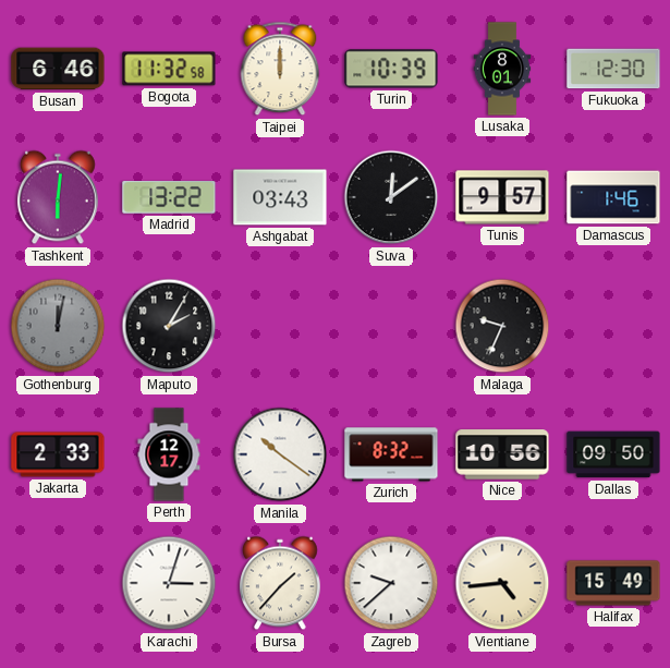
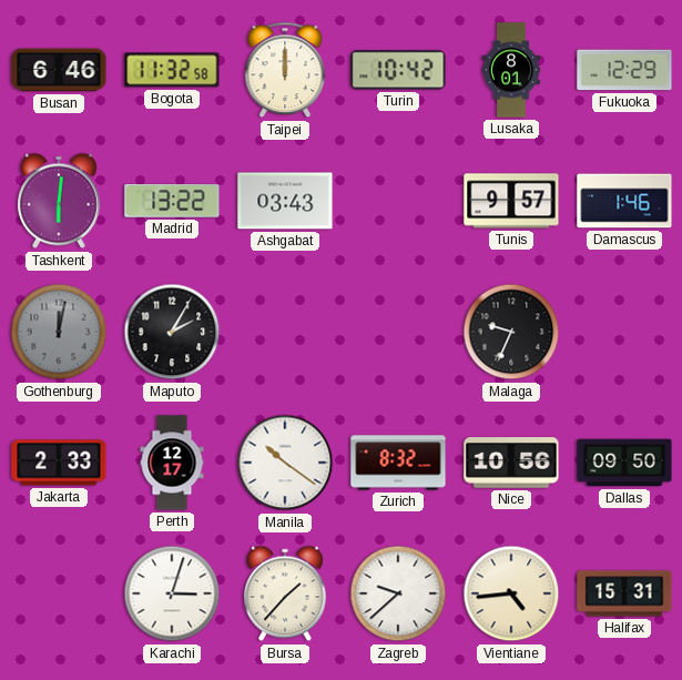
Turin: 10:39 -> 10:42 (398, 70)
Fukuoka: 12:30 -> 12:29 (624, 70)
Suva: 12:09 -> none (391, 197)
Halifax: 15:49 -> 15:31 (624, 593)
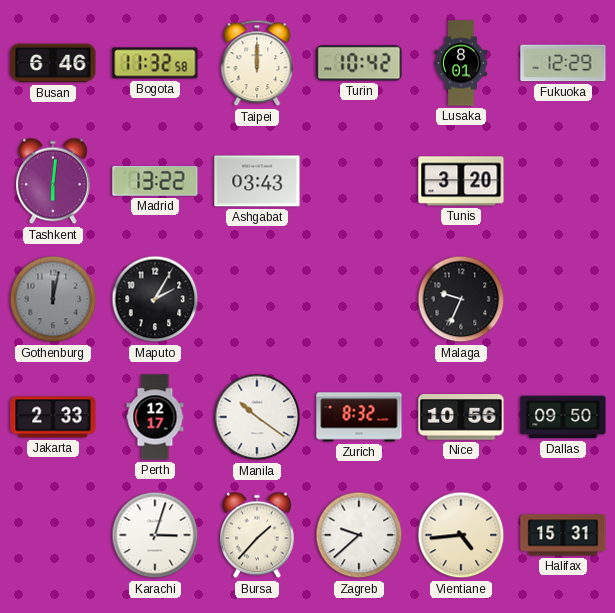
Tunis: 9:57 -> 3:20 (461, 181)
Damascus: 1:46 -> none (624, 201)
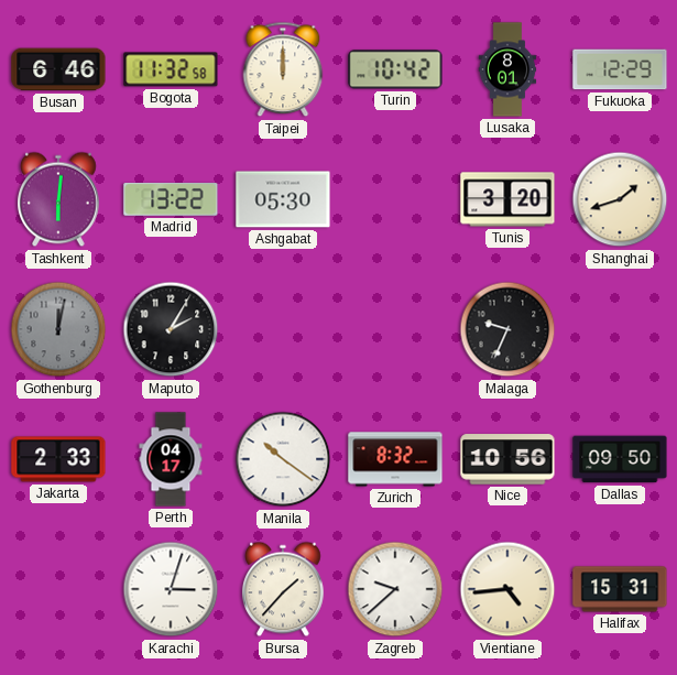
Ashgabat: 03:43 -> 05:30 (283, 199)
Shanghai: none -> 1:42 (620, 199)
Perth: 12:17 -> 04:17 (171, 459)
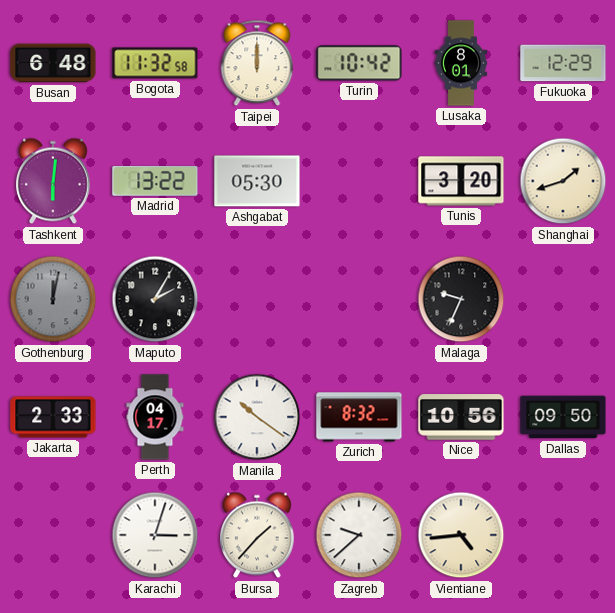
Busan: 6:46 -> 6:48 (53, 63)
Halifax: 15:31 -> none (620, 589)
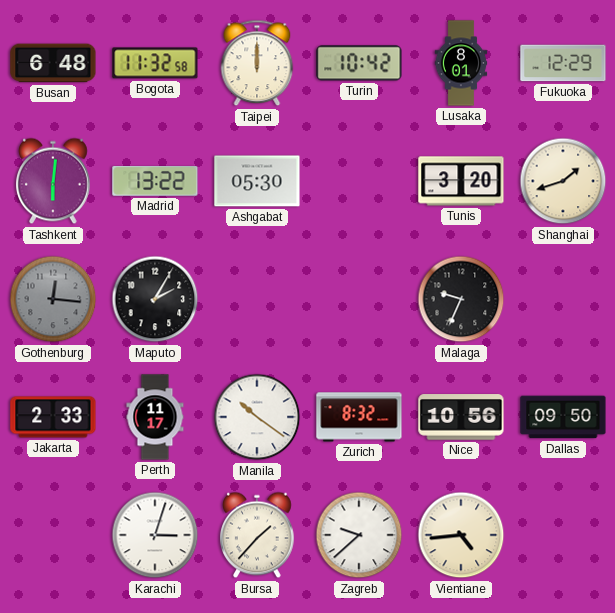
Gothenburg: 12:02 -> 12:16 (53, 299)
Perth: 04:17 -> 11:17 (155, 417)
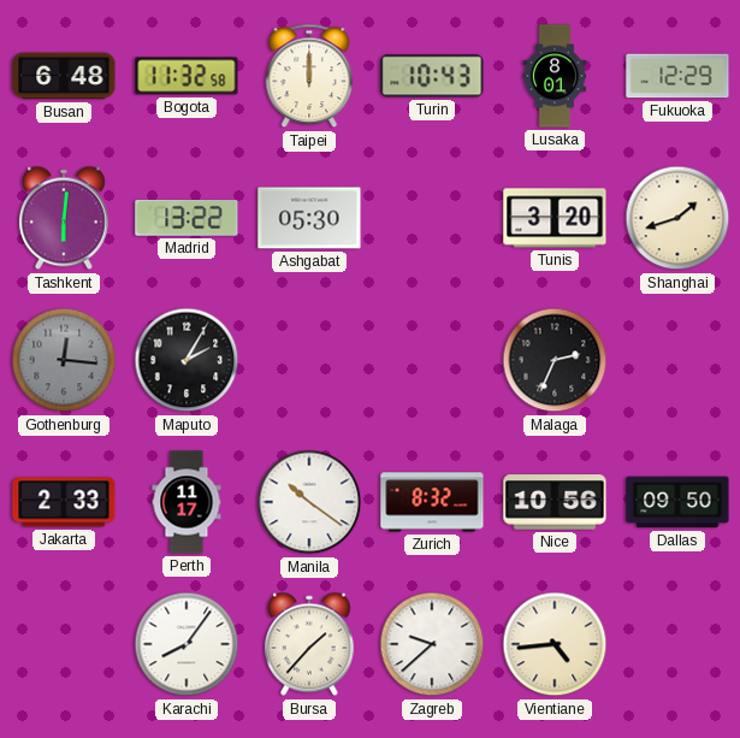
Turin: 10:42 -> 10:43 (432, 76)
Malaga: 9:34 -> 2:34 (555, 360)
Karachi: 3:03 -> 8:06 (187, 644)
